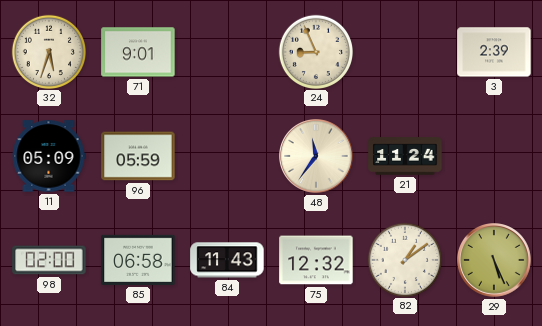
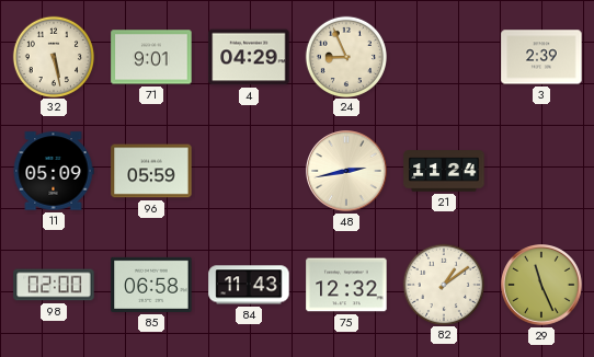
32: 5:33 -> 5:28 (53, 56)
4: none -> 04:29 (249, 57)
48: 11:36 -> 2:43 (346, 171)
29: 5:26 -> 11:26 (541, 285)
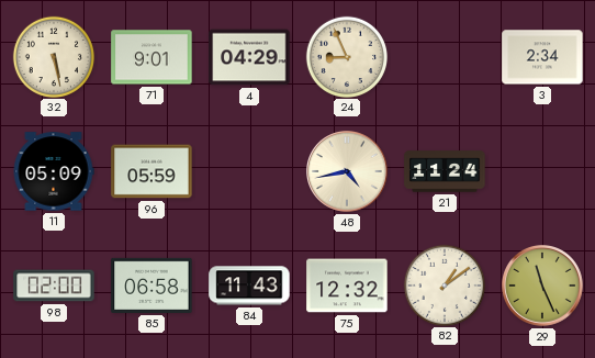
3: 2:39 -> 2:34 (542, 57)
48: 2:43 -> 4:43 (347, 171)
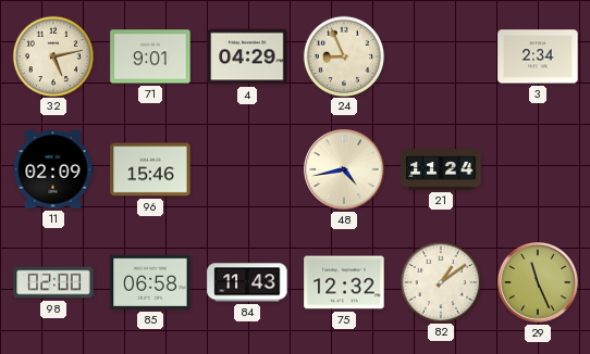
32: 5:28 -> 5:13 (52, 55)
11: 05:09 -> 02:09 (53, 169)
96: 05:59 -> 15:46 (150, 169)
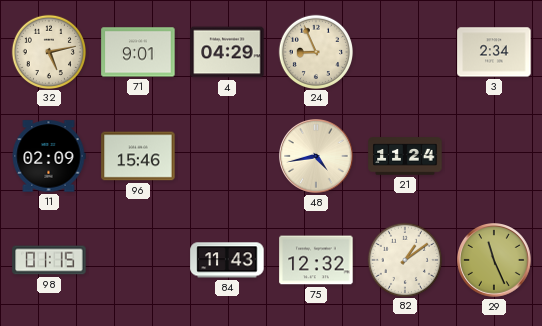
98: 02:00 -> 01:15 (49, 260)
85: 06:58 -> none (150, 282)
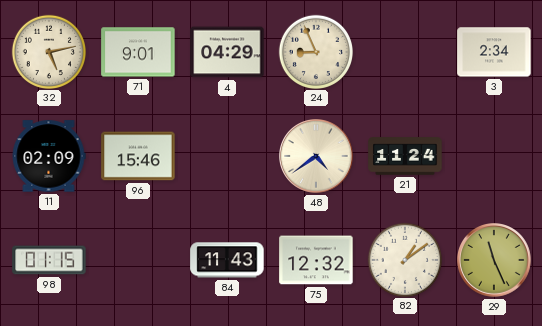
48: 4:43 -> 4:39 (316, 156)
